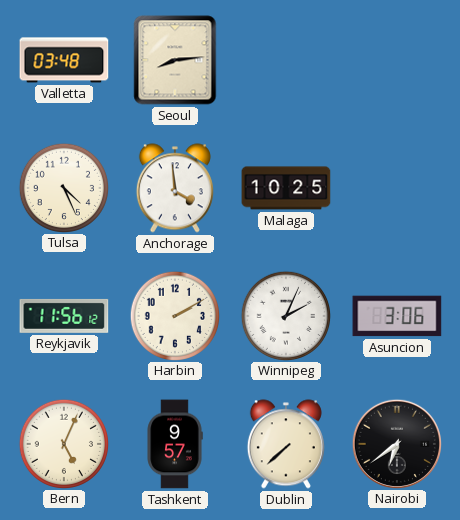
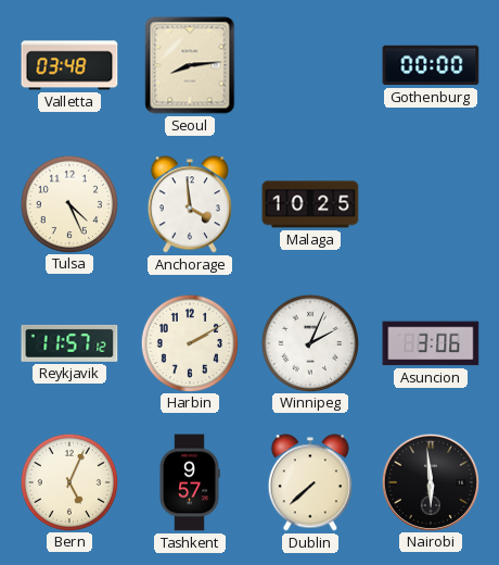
Gothenburg: none -> 00:00 (431, 65)
Reykjavik: 11:56 -> 11:57 (69, 343)
Nairobi: 6:39 -> 5:59 (430, 481)
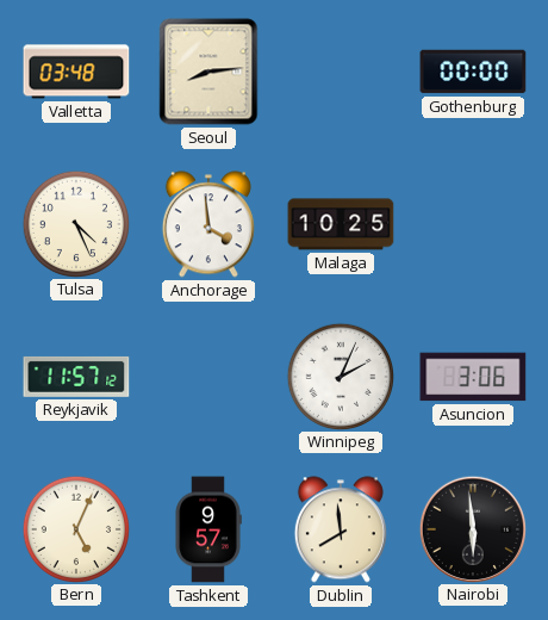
Harbin: 2:10 -> none (189, 342)
Dublin: 7:38 -> 7:59 (341, 529)
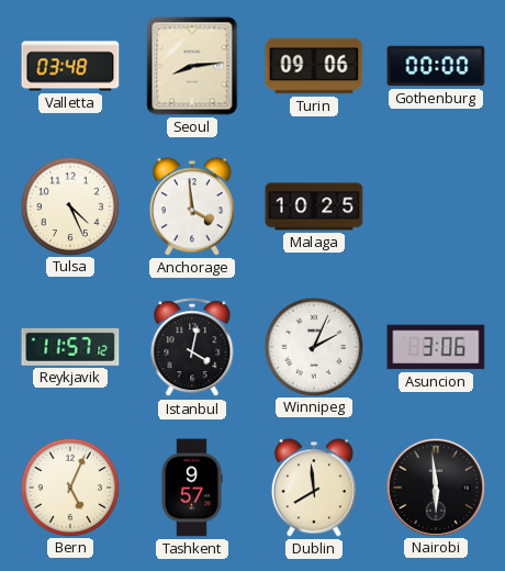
Turin: none -> 09:06 (314, 66)
Istanbul: none -> 4:02 (192, 348)
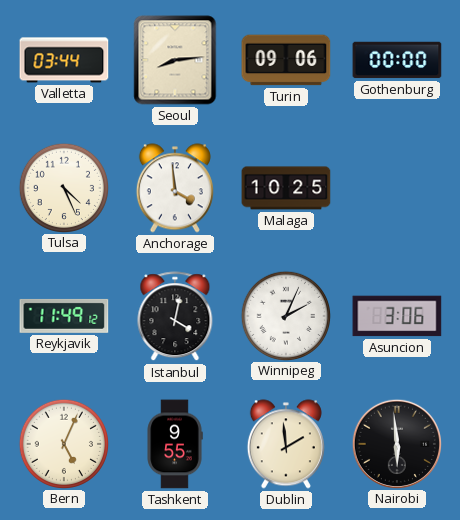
Valletta: 03:48 -> 03:44 (64, 60)
Reykjavik: 11:57 -> 11:49 (64, 316)
Tashkent: 9:57 -> 9:55 (175, 444)
Dublin: 7:59 -> 1:59 (286, 444)
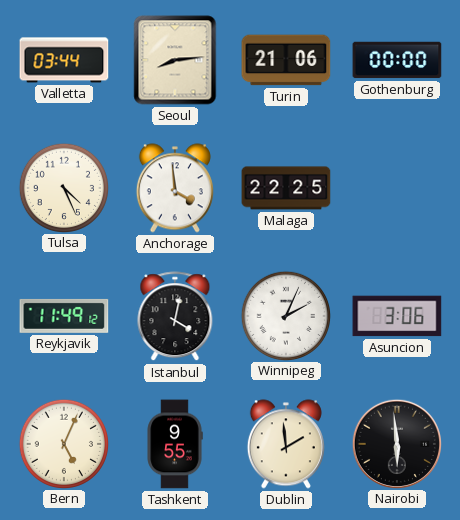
Turin: 09:06 -> 21:06 (286, 60)
Malaga: 10:25 -> 22:25 (286, 188)
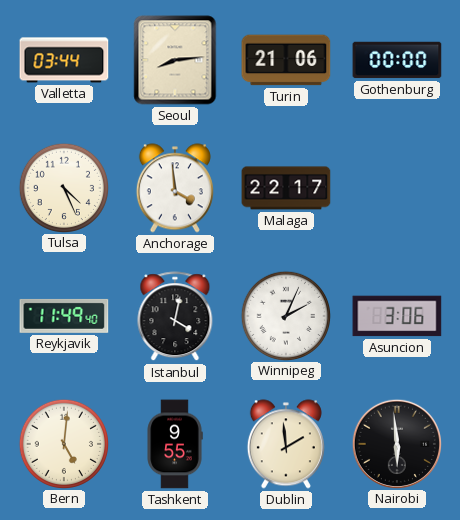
Malaga: 22:25 -> 22:17 (286, 188)
Reykjavik: 11:49:12 -> 11:49:40 (64, 316)
Bern: 5:04 -> 5:01 (63, 443)
